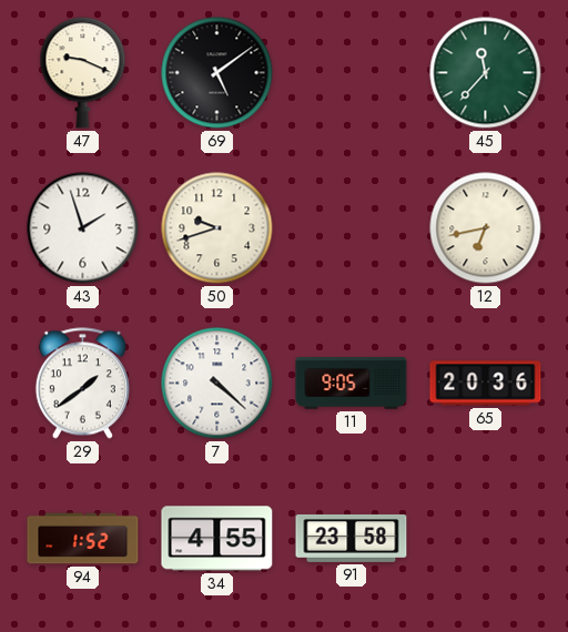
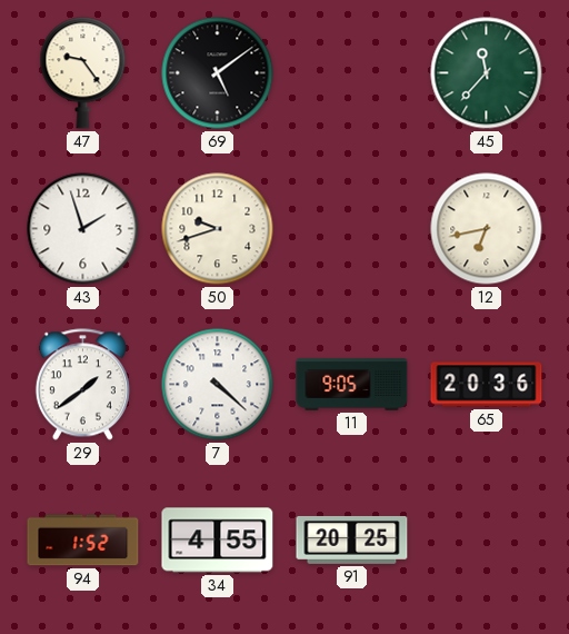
47: 9:19 -> 9:24 (83, 73)
91: 23:58 -> 20:25 (352, 539)
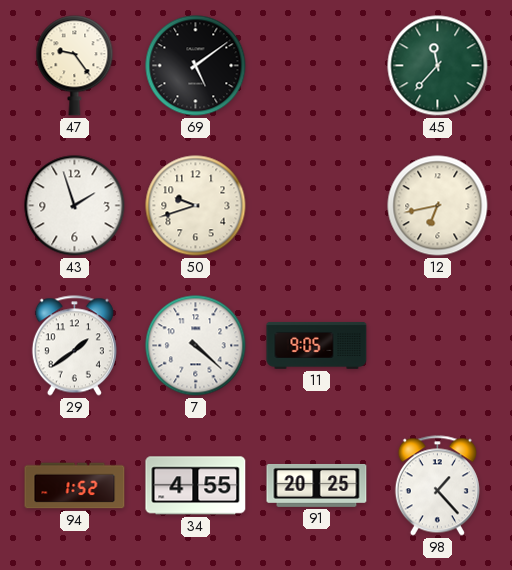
65: 20:36 -> none (487, 385)
98: none -> 1:23 (437, 486)
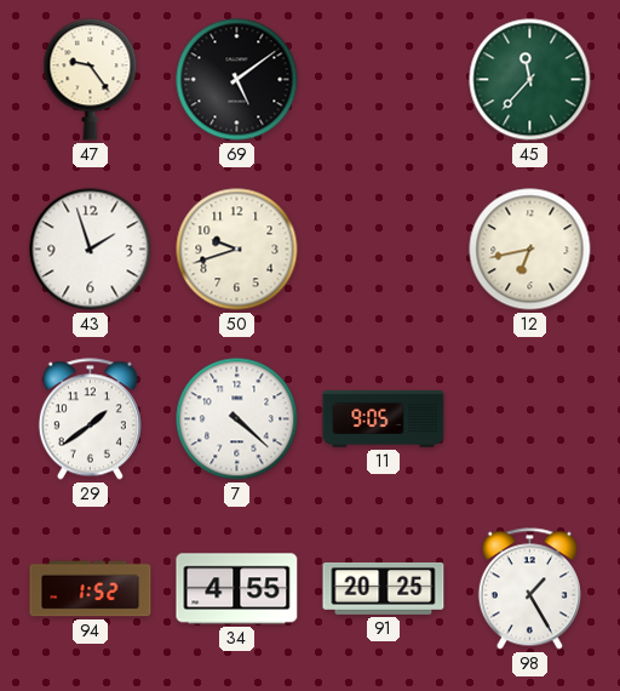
98: 1:23 -> 1:25 (529, 589)
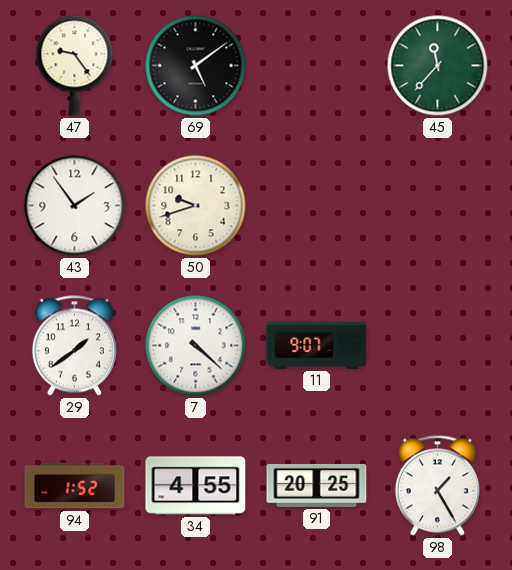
43: 1:57 -> 1:54 (75, 206)
12: 6:43 -> none (530, 250)
11: 9:05 -> 9:07 (317, 345)
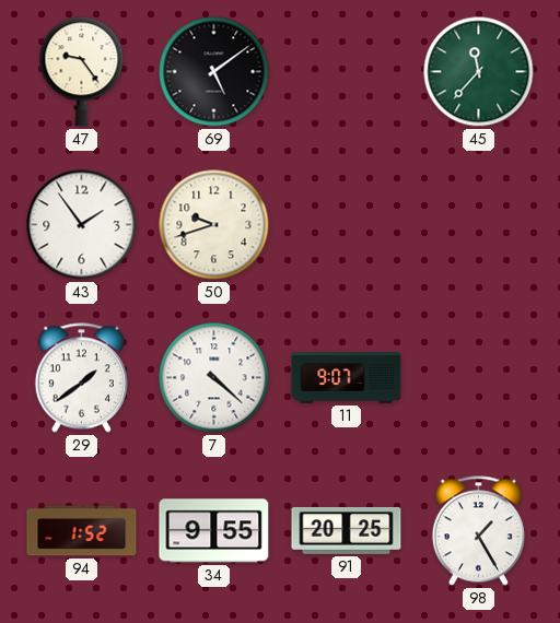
34: 4:55 -> 9:55 (214, 531)
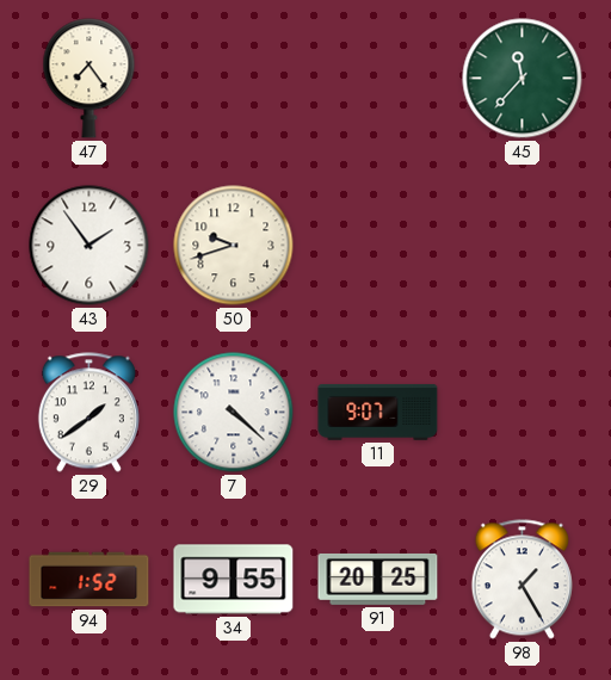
47: 9:24 -> 7:24 (90, 79)
69: 5:09 -> none (214, 72)
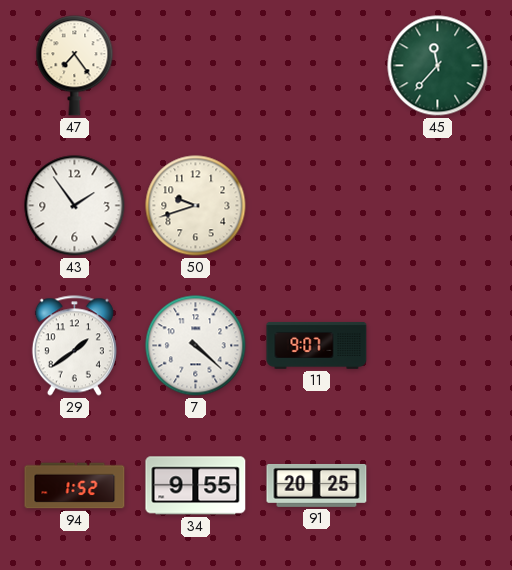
98: 1:25 -> none (521, 580)
